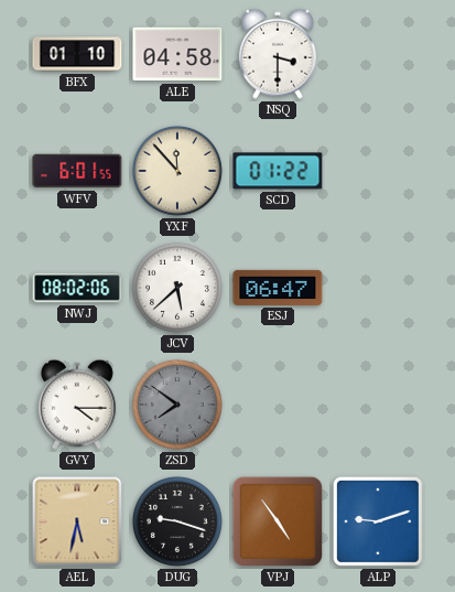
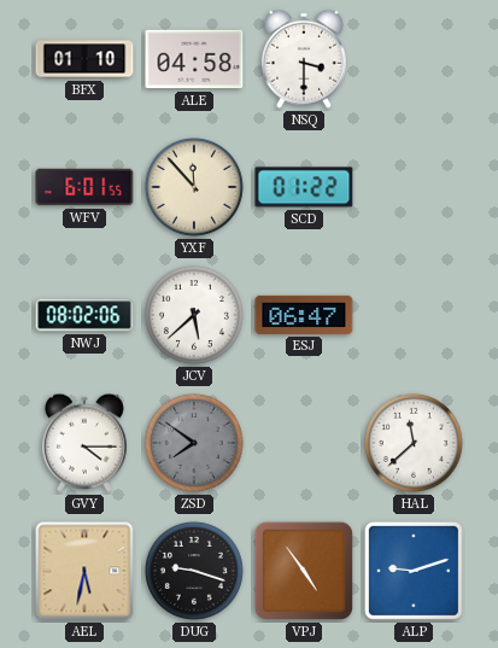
HAL: none -> 11:38 (414, 443)
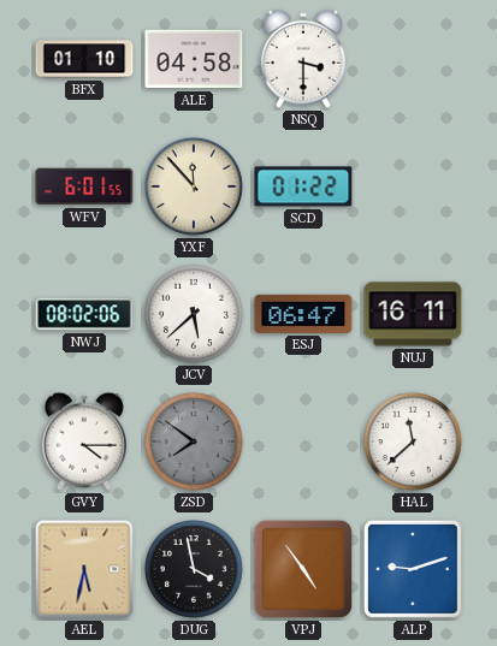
NUJ: none -> 16:11 (413, 314)
DUG: 9:18 -> 3:58 (194, 569)
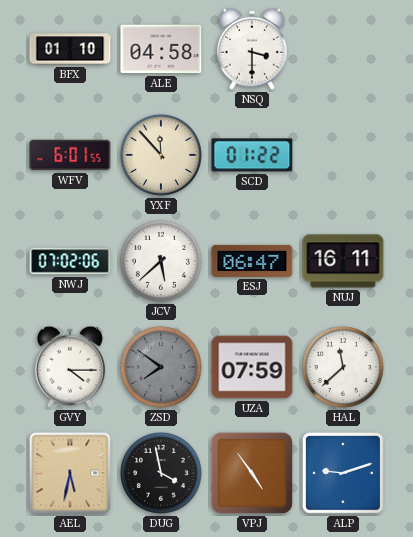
NWJ: 08:02 -> 07:02 (70, 261)
UZA: none -> 07:59 (252, 367)
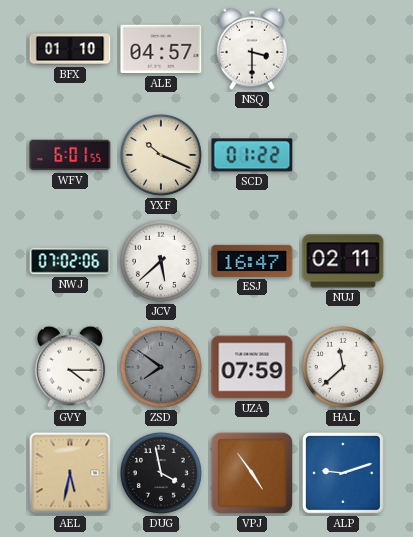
ALE: 04:58 -> 04:57 (161, 49)
YXF: 11:53 -> 10:19 (161, 155)
ESJ: 06:47 -> 16:47 (252, 261)
NUJ: 16:11 -> 02:11 (343, 261)
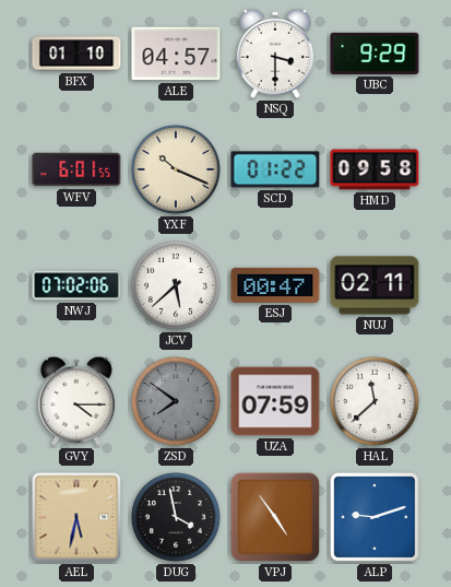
UBC: none -> 9:29 (375, 54)
HMD: none -> 09:58 (375, 169)
ESJ: 16:47 -> 00:47 (275, 285)
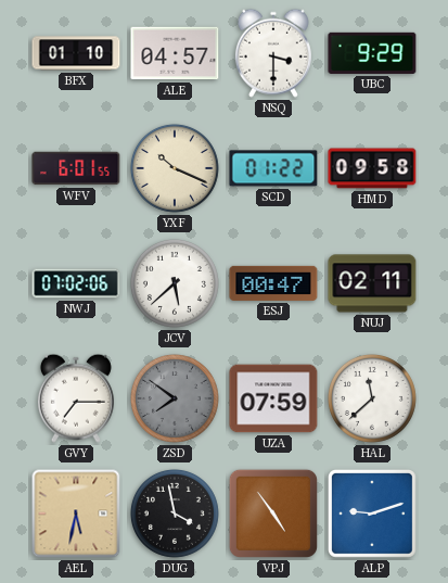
GVY: 4:15 -> 7:15 (76, 398)
